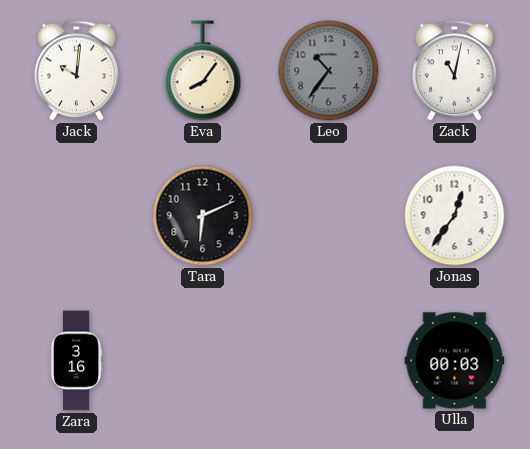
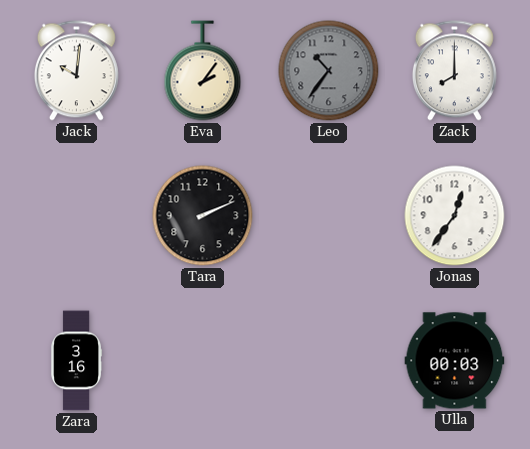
Eva: 8:06 -> 2:06 (203, 71)
Zack: 11:02 -> 8:00 (454, 71)
Tara: 6:11 -> 2:11 (203, 216)
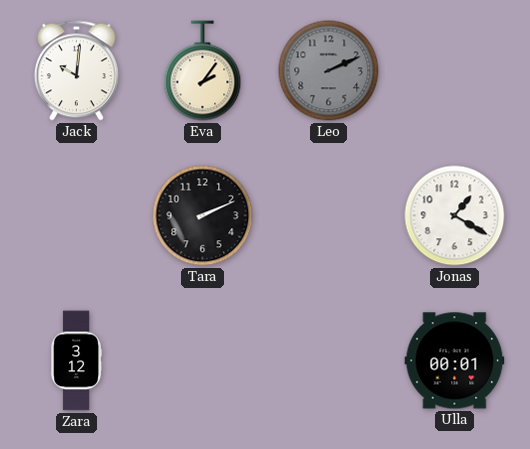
Leo: 10:36 -> 2:11 (329, 71)
Zack: 8:00 -> none (454, 71)
Jonas: 12:36 -> 1:20 (455, 216)
Zara: 3:16 -> 3:12 (77, 361)
Ulla: 00:03 -> 00:01 (455, 361)
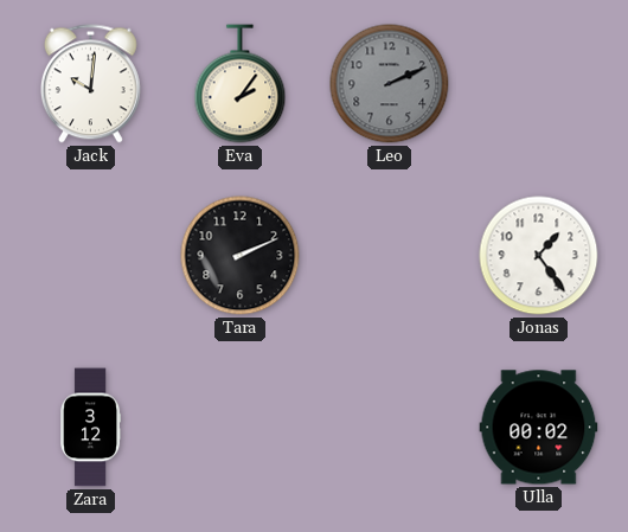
Jonas: 1:20 -> 1:24 (539, 256)
Ulla: 00:01 -> 00:02 (539, 428)
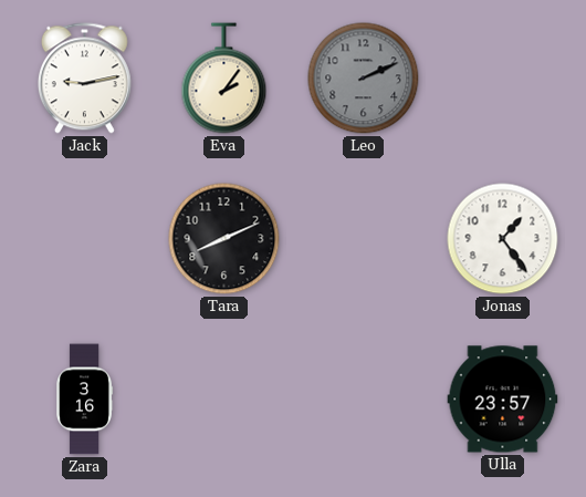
Jack: 10:01 -> 9:13 (84, 79)
Tara: 2:11 -> 8:11 (224, 239)
Zara: 3:12 -> 3:16 (85, 400)
Ulla: 00:02 -> 23:57 (503, 400)
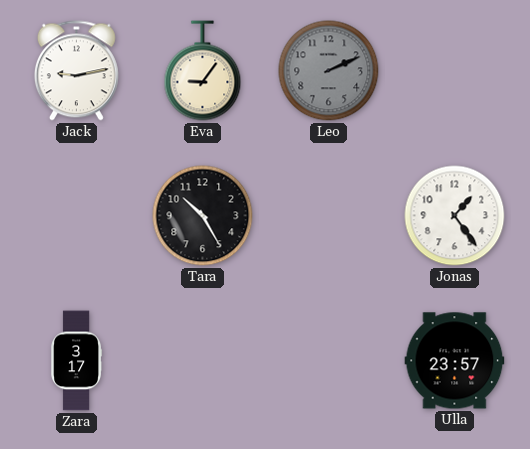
Eva: 2:06 -> 9:06 (203, 71)
Tara: 8:11 -> 10:25 (203, 216)
Zara: 3:16 -> 3:17 (77, 361)
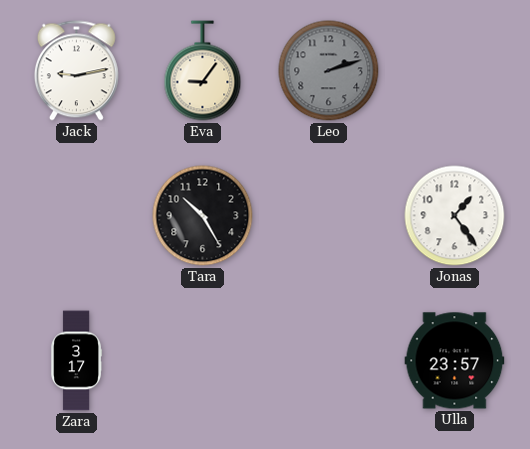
Leo: 2:11 -> 2:12 (329, 71)
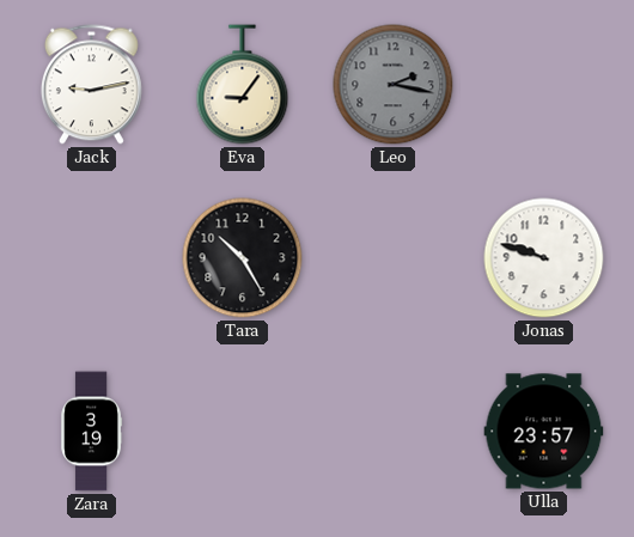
Leo: 2:12 -> 2:17 (394, 85)
Jonas: 1:24 -> 9:48 (544, 258)
Zara: 3:17 -> 3:19 (92, 432)
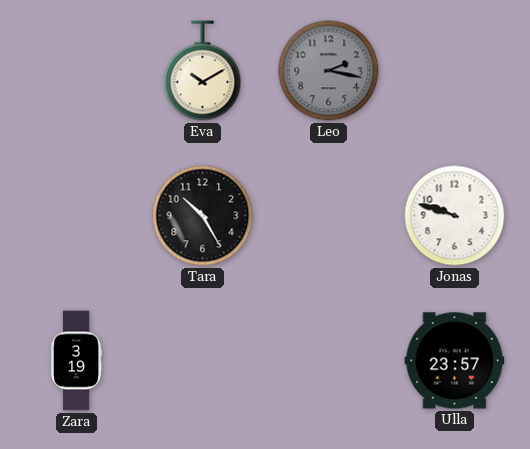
Jack: 9:13 -> none (91, 85)
Eva: 9:06 -> 10:10 (203, 71)
